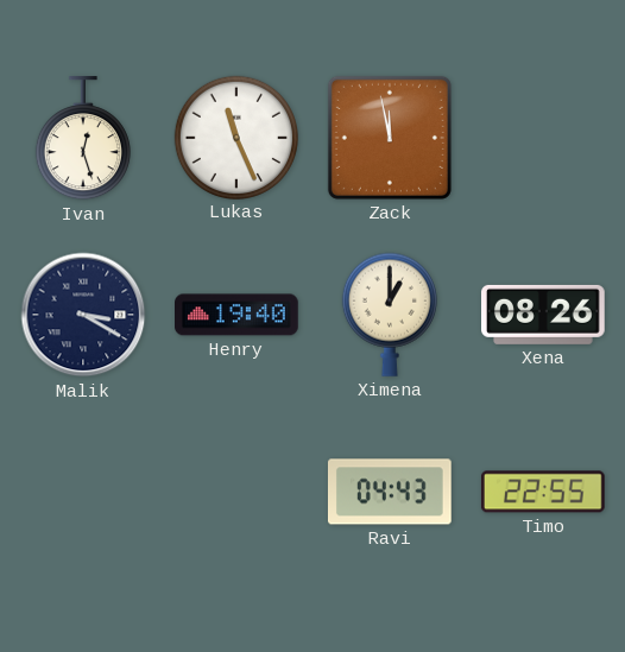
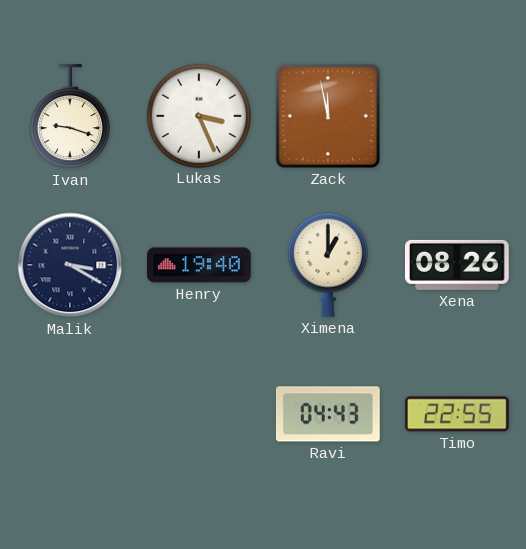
Ivan: 12:27 -> 9:18 (70, 117)
Lukas: 11:26 -> 3:26 (198, 115)
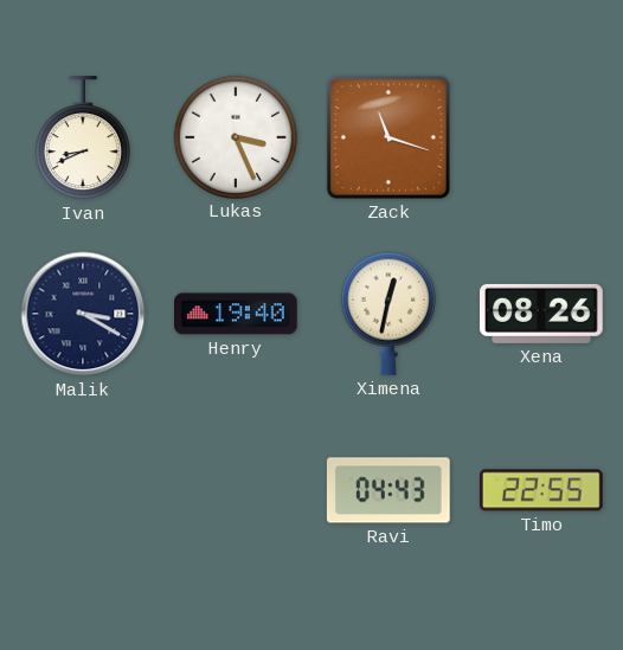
Ivan: 9:18 -> 8:41 (83, 139)
Zack: 11:58 -> 11:18 (388, 137)
Ximena: 1:00 -> 12:32 (388, 314)
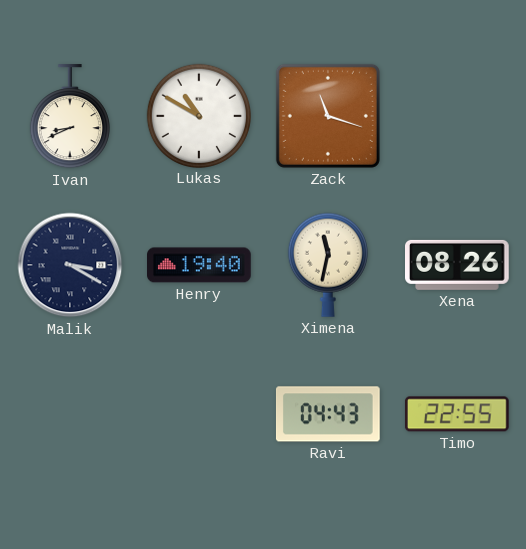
Lukas: 3:26 -> 10:50 (198, 115)
Ximena: 12:32 -> 11:32 (328, 265)
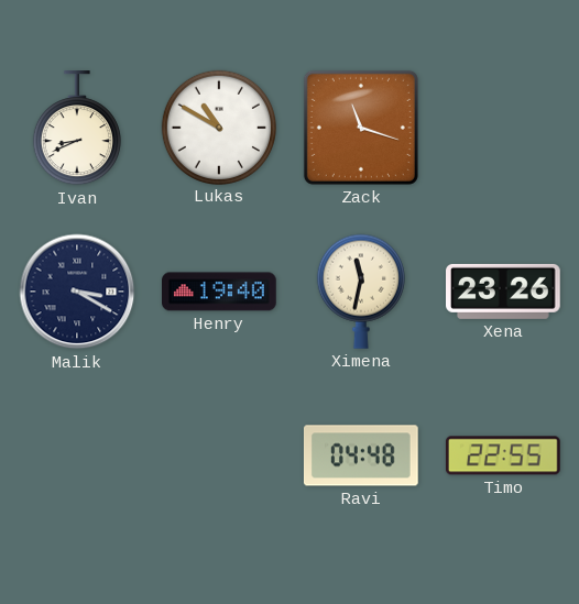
Xena: 08:26 -> 23:26 (504, 292)
Ravi: 04:43 -> 04:48 (361, 455)
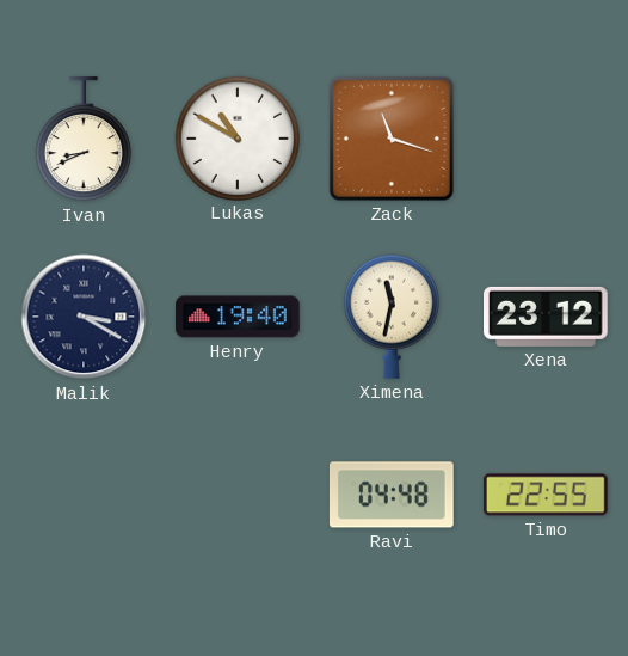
Xena: 23:26 -> 23:12 (547, 317)
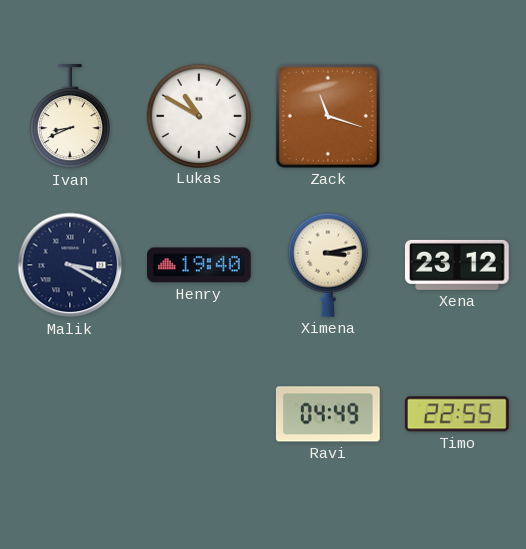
Ximena: 11:32 -> 3:13 (328, 265)
Ravi: 04:48 -> 04:49 (328, 414)
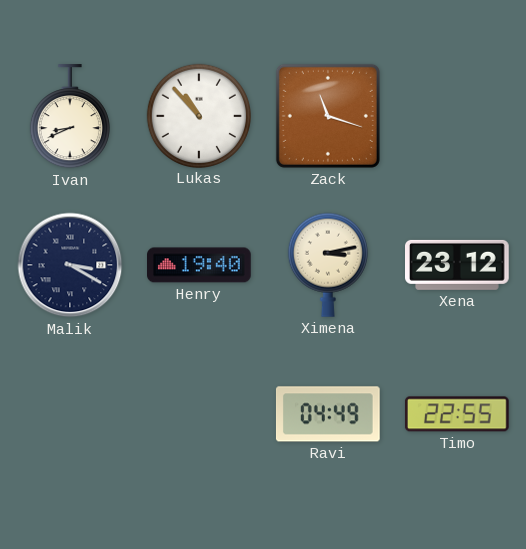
Lukas: 10:50 -> 10:53 (198, 115)
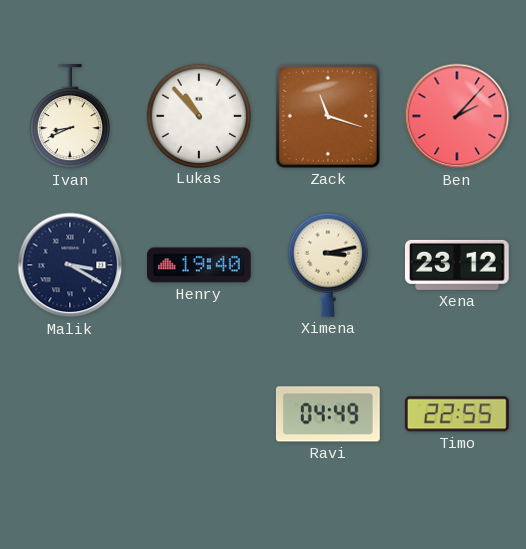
Ben: none -> 2:07 (457, 116)
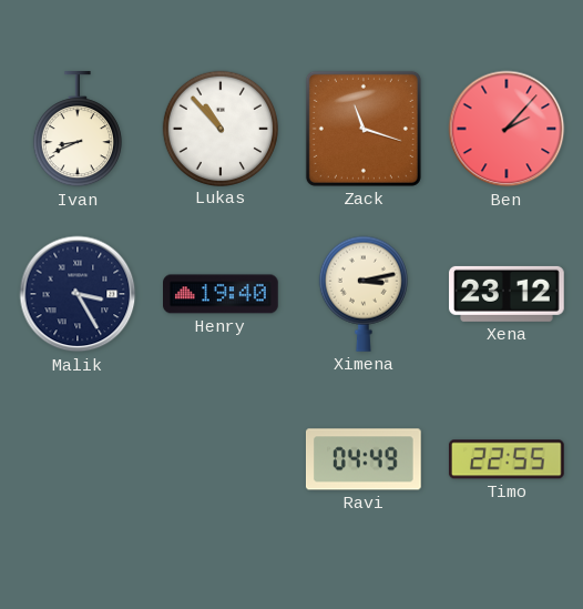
Malik: 3:20 -> 3:25 (78, 294)
